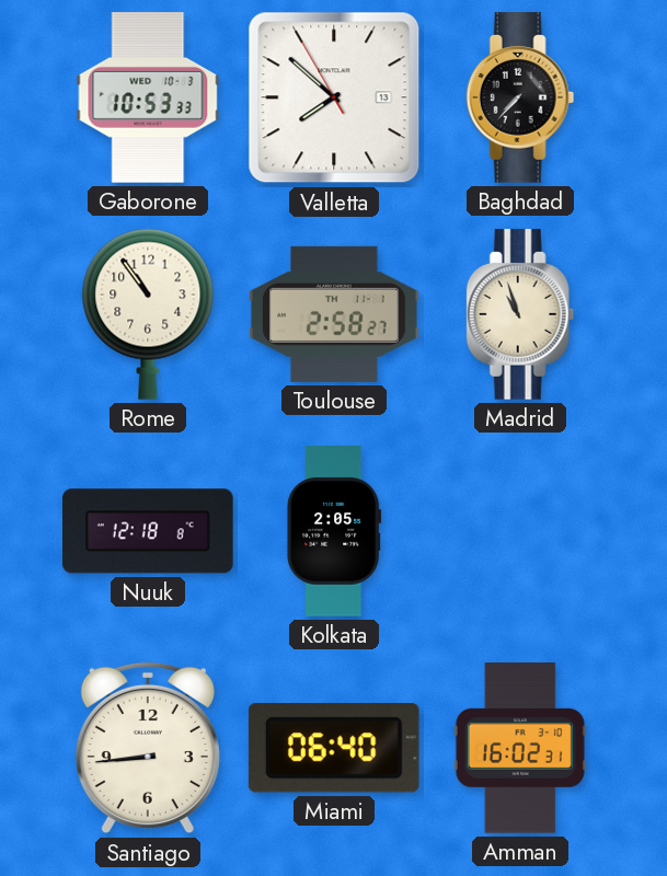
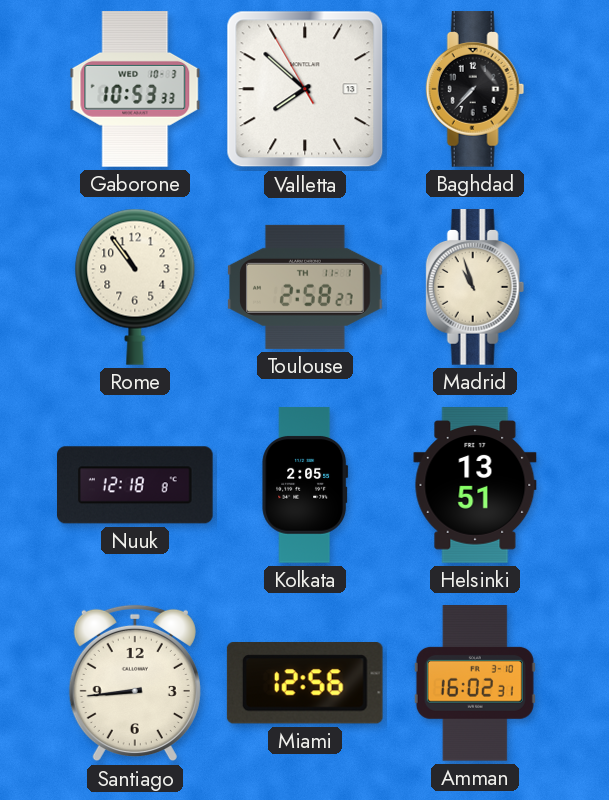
Helsinki: none -> 13:51 (475, 485)
Miami: 06:40 -> 12:56 (305, 684)
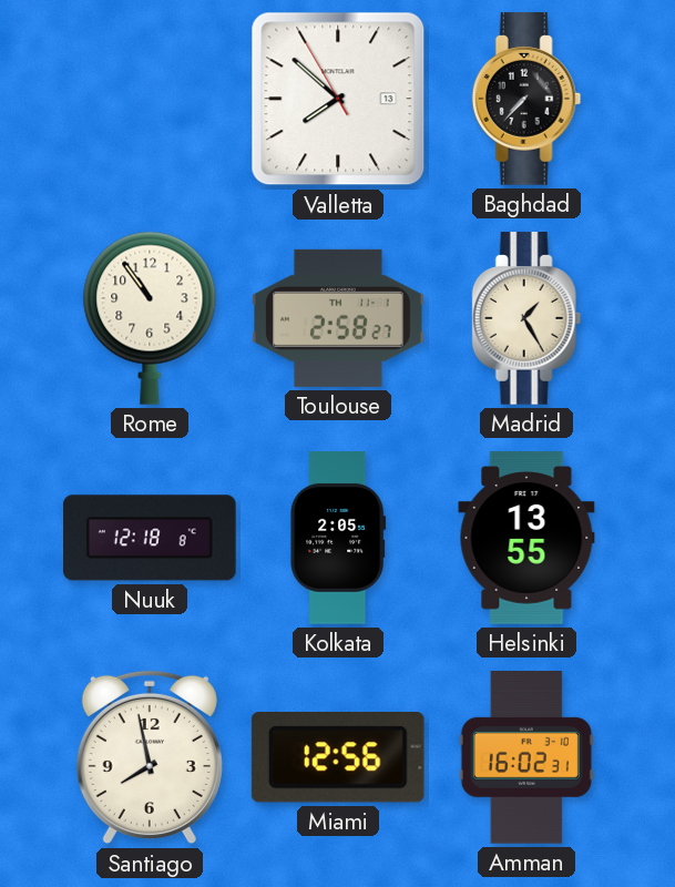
Gaborone: 10:53 -> none (135, 89)
Madrid: 10:57 -> 1:25 (526, 318)
Helsinki: 13:51 -> 13:55 (526, 538)
Santiago: 8:44 -> 7:58 (150, 757)
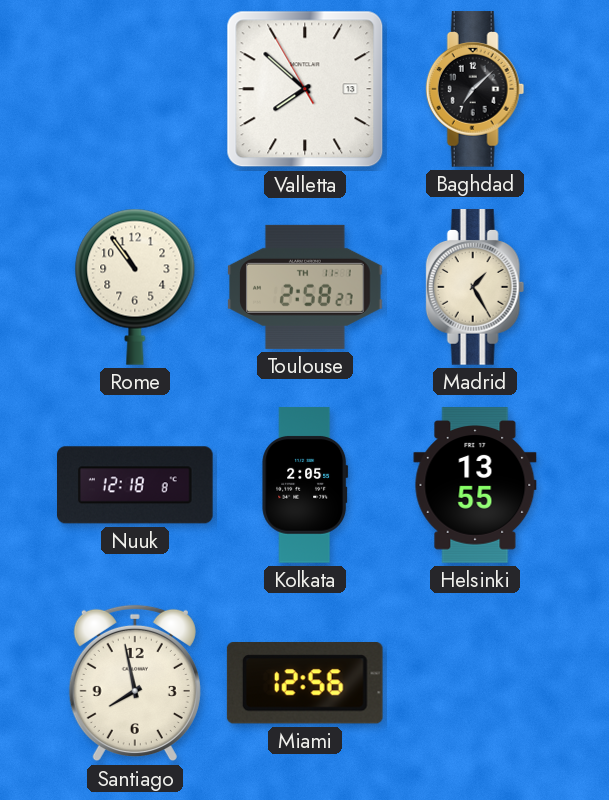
Baghdad: 7:37 -> 7:08 (475, 89)
Amman: 16:02 -> none (526, 757)
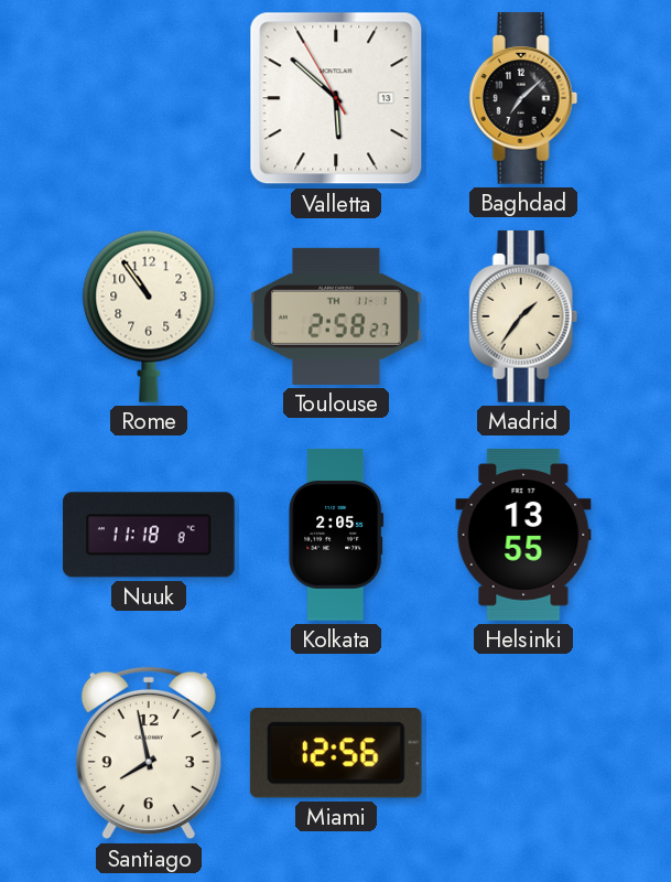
Valletta: 7:51 -> 5:51 (336, 98)
Madrid: 1:25 -> 1:36 (523, 316)
Nuuk: 12:18 -> 11:18 (150, 535)
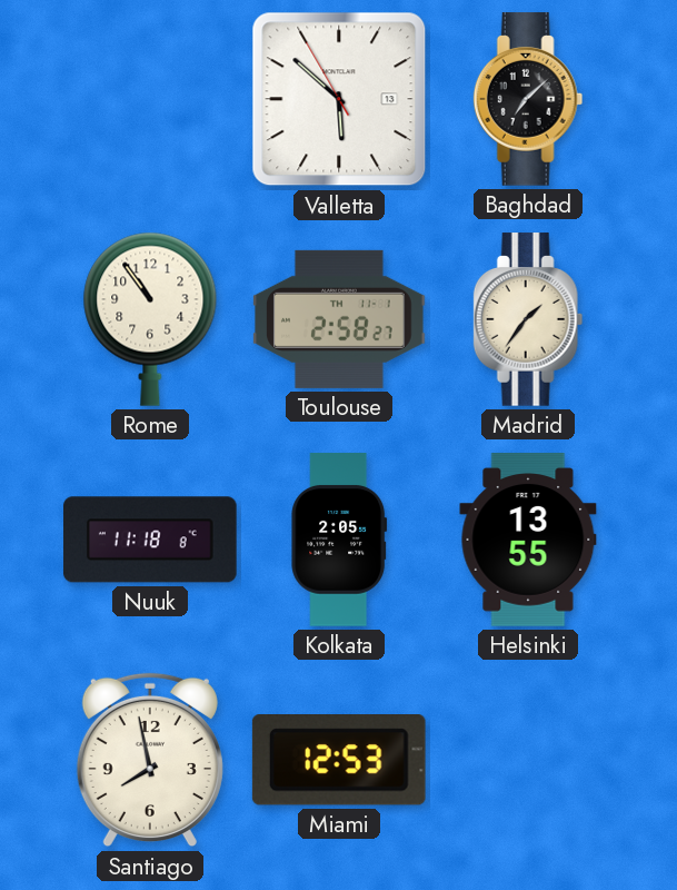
Miami: 12:56 -> 12:53 (339, 761)
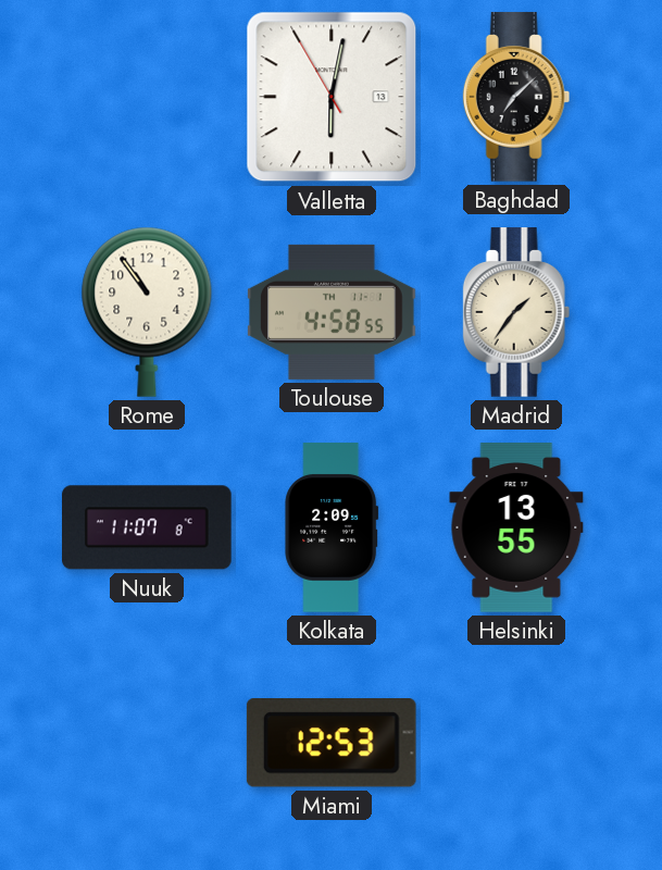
Valletta: 5:51 -> 6:01 (332, 97)
Toulouse: 2:58 -> 4:58 (332, 312)
Nuuk: 11:18 -> 11:07 (148, 527)
Kolkata: 2:05 -> 2:09 (332, 527)
Santiago: 7:58 -> none (150, 760)
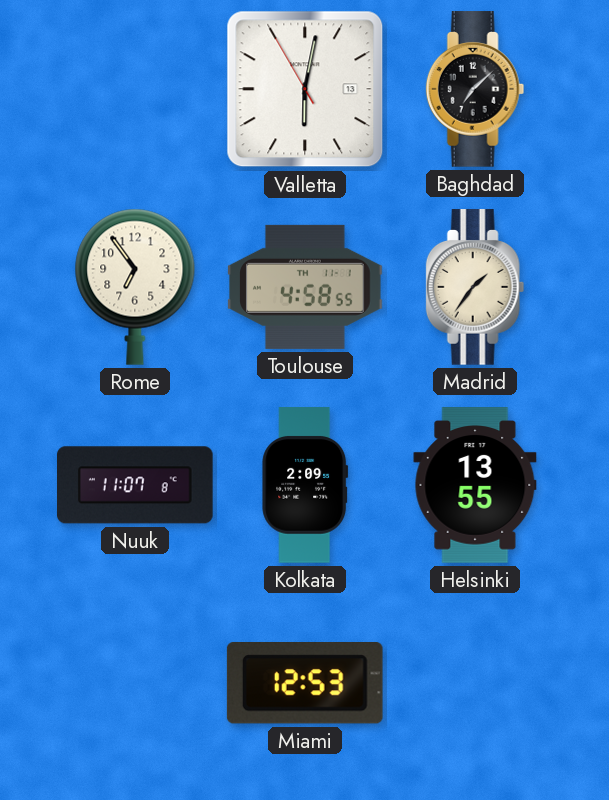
Rome: 10:54 -> 6:54 (135, 287)
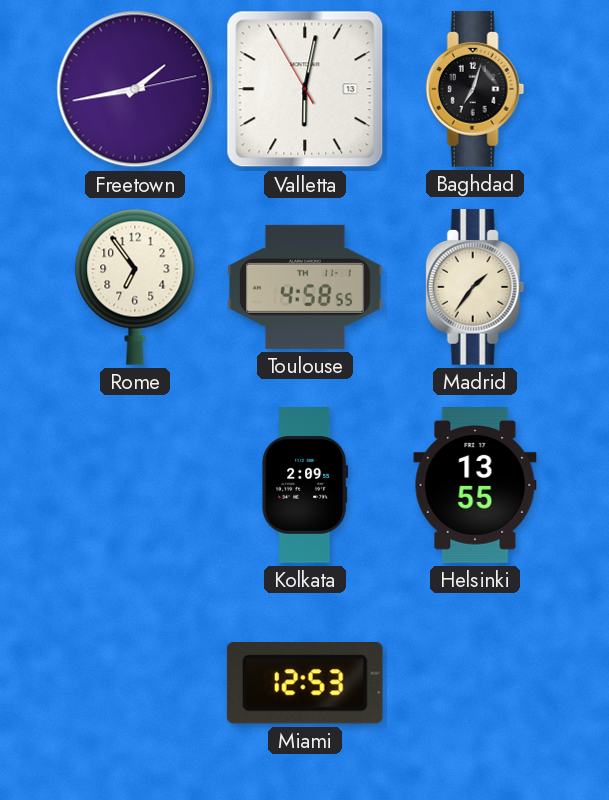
Freetown: none -> 1:43 (135, 89)
Baghdad: 7:08 -> 7:03 (475, 89)
Nuuk: 11:07 -> none (136, 485)
